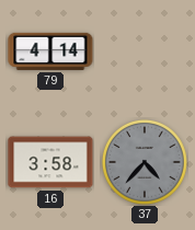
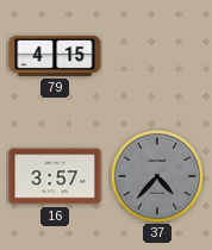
79: 4:14 -> 4:15 (55, 56)
16: 3:58 -> 3:57 (55, 176)
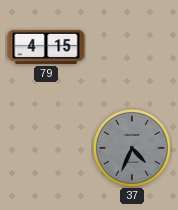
16: 3:57 -> none (55, 176)
37: 4:37 -> 4:34 (132, 148)
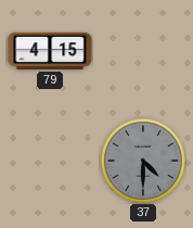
37: 4:34 -> 4:30 (143, 161)
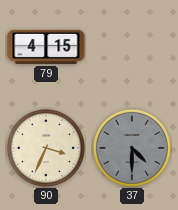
90: none -> 3:34 (46, 148)
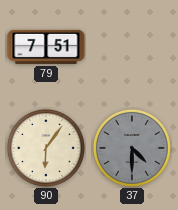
79: 4:15 -> 7:51 (46, 47)
90: 3:34 -> 6:06 (46, 148)
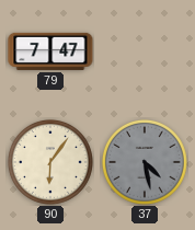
79: 7:51 -> 7:47 (50, 51)
37: 4:30 -> 4:28 (145, 162)
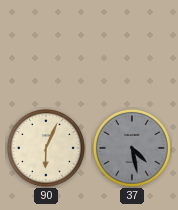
79: 7:47 -> none (50, 51)
90: 6:06 -> 6:04 (46, 148)
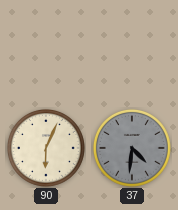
37: 4:28 -> 4:31 (132, 148)
